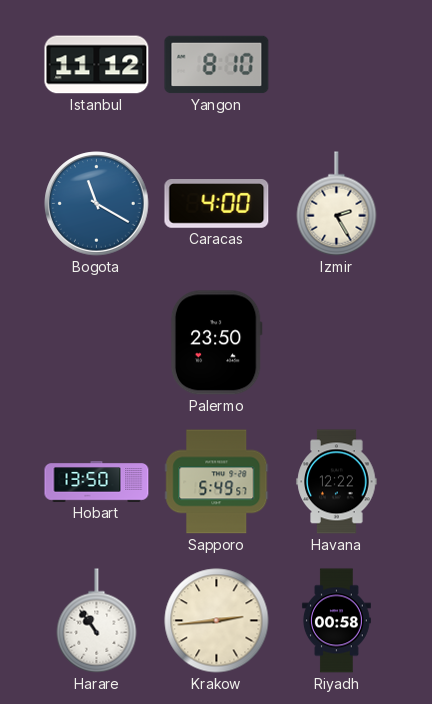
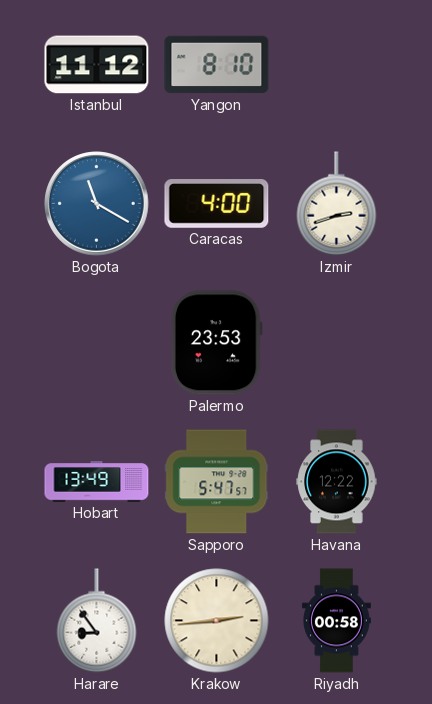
Izmir: 2:25 -> 2:42 (337, 204)
Palermo: 23:50 -> 23:53 (216, 343)
Hobart: 13:50 -> 13:49 (97, 482)
Sapporo: 5:49 -> 5:47 (217, 482)
Harare: 10:54 -> 8:54 (97, 621)
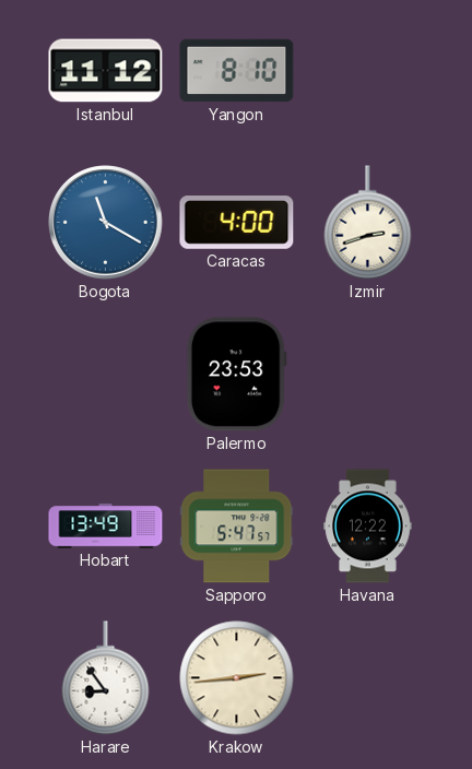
Riyadh: 00:58 -> none (336, 621)
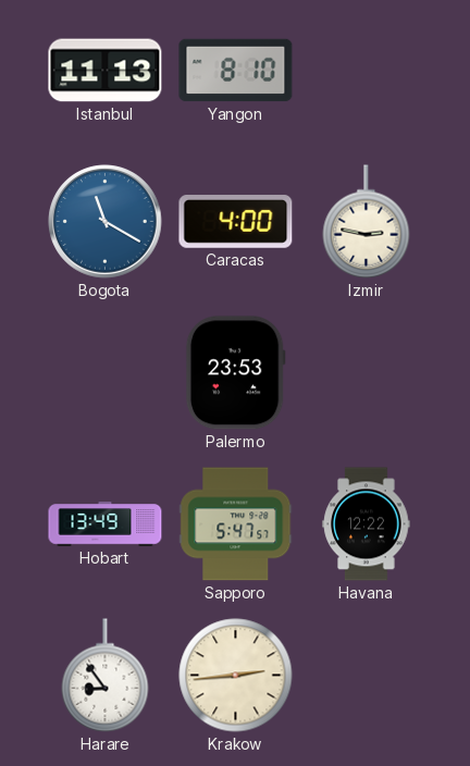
Istanbul: 11:12 -> 11:13 (106, 71)
Izmir: 2:42 -> 2:47 (367, 222)
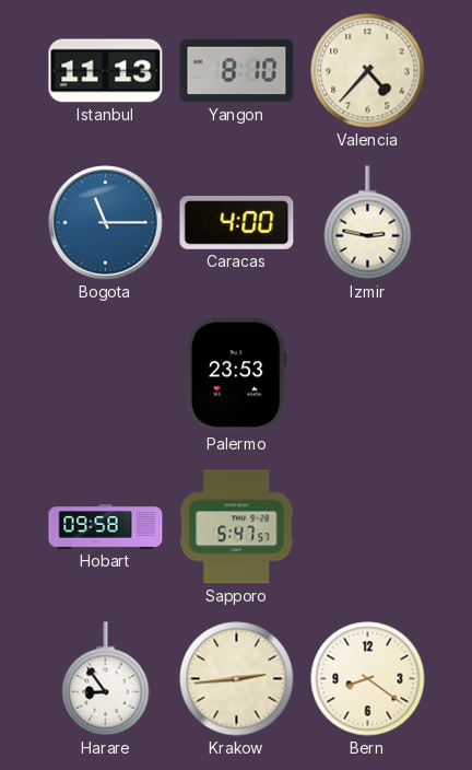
Valencia: none -> 4:37 (368, 71)
Bogota: 11:20 -> 11:15 (106, 223)
Hobart: 13:49 -> 09:58 (106, 527)
Havana: 12:22 -> none (367, 524)
Bern: none -> 8:21 (368, 679)
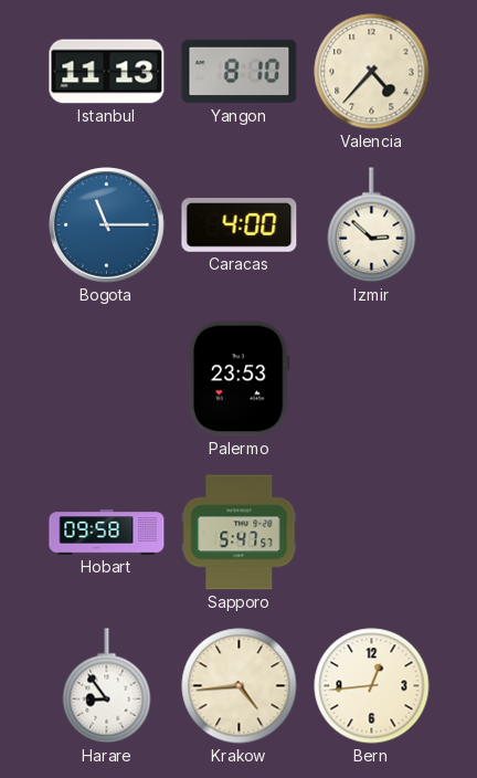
Izmir: 2:47 -> 2:52 (372, 225)
Krakow: 2:44 -> 4:44 (240, 686)
Bern: 8:21 -> 12:44 (372, 686)
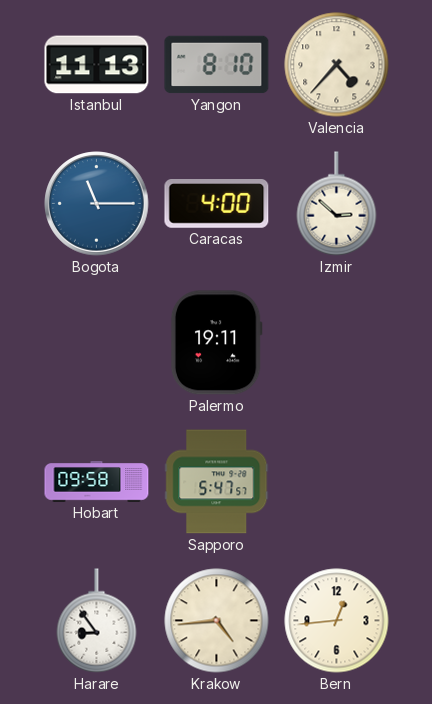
Palermo: 23:53 -> 19:11 (216, 343)
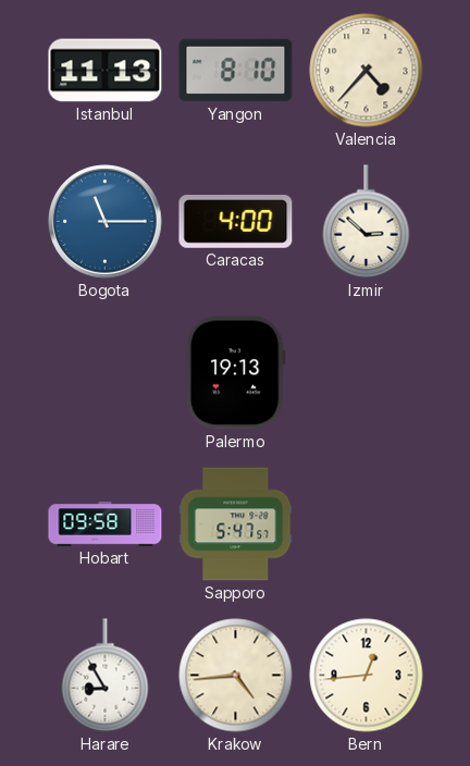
Palermo: 19:11 -> 19:13 (235, 373)
Harare: 8:54 -> 8:55 (106, 676)
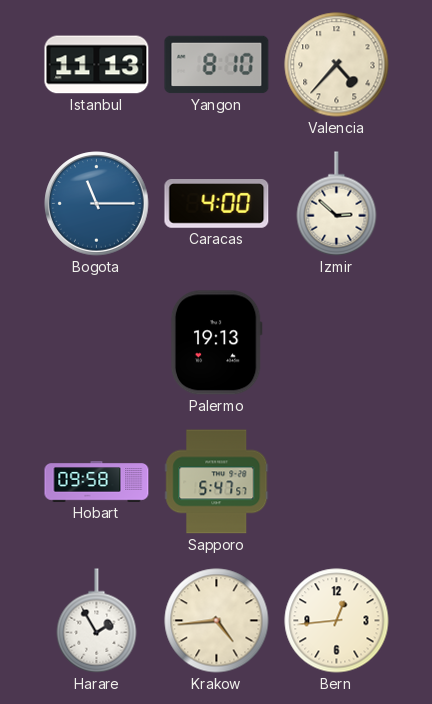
Harare: 8:55 -> 1:55 (97, 621)
